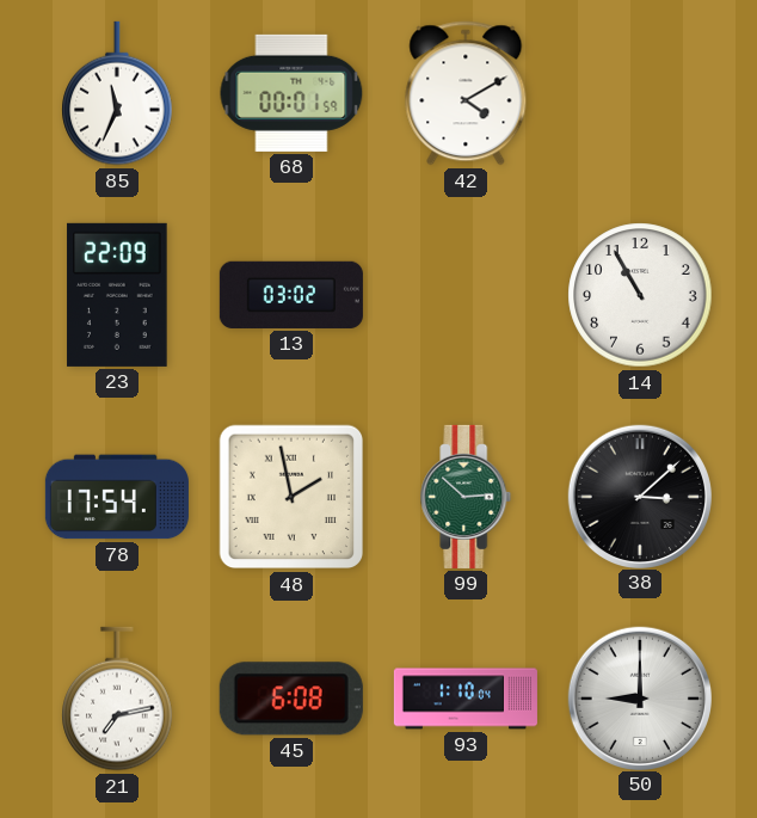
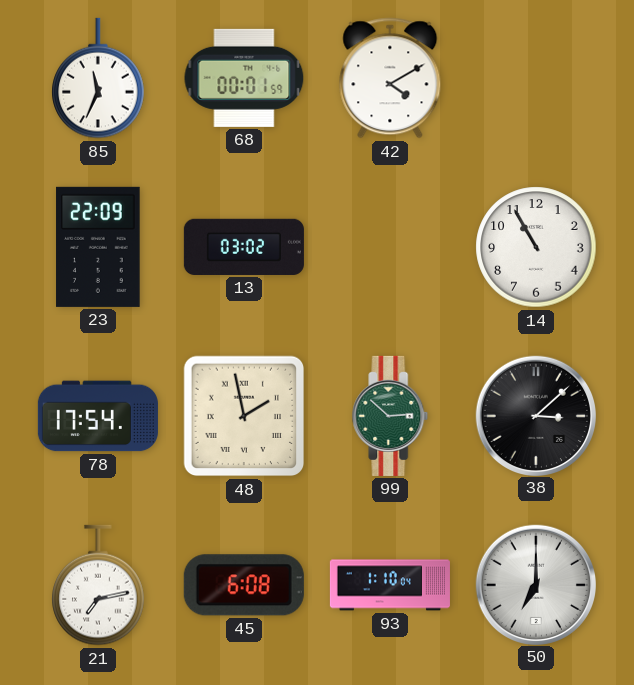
50: 9:00 -> 7:00 (535, 584)
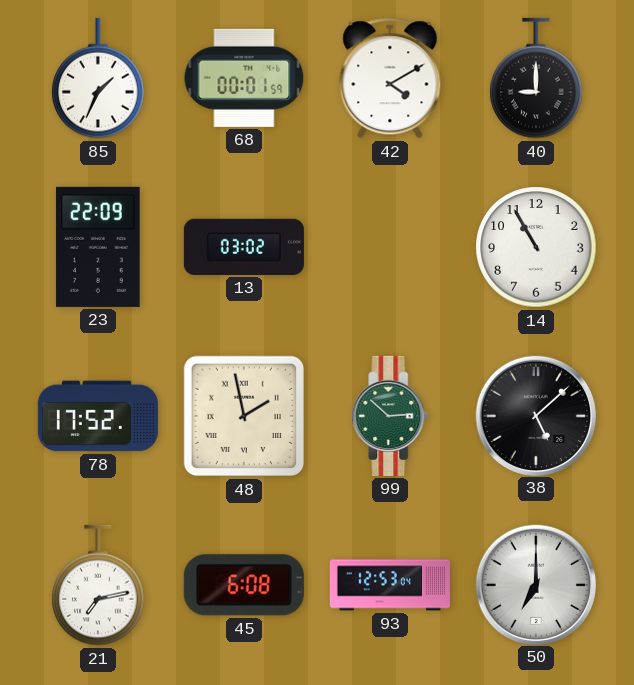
85: 11:34 -> 1:34 (98, 78)
40: none -> 9:00 (536, 78)
78: 17:54 -> 17:52 (98, 416)
38: 3:08 -> 5:08 (535, 415)
93: 1:10 -> 12:53 (390, 585)
